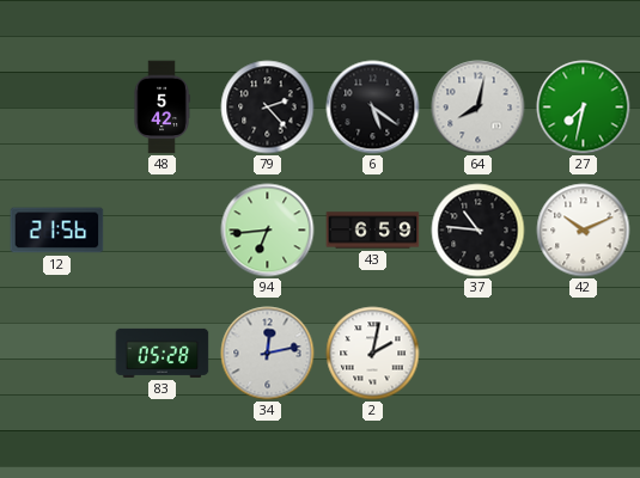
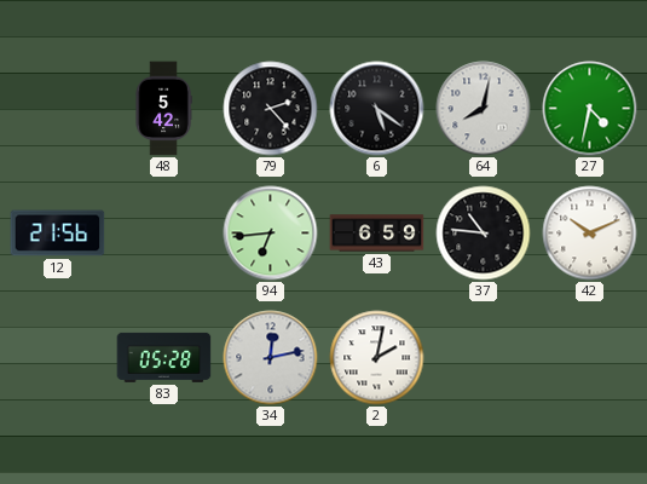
27: 7:32 -> 4:32 (590, 109)
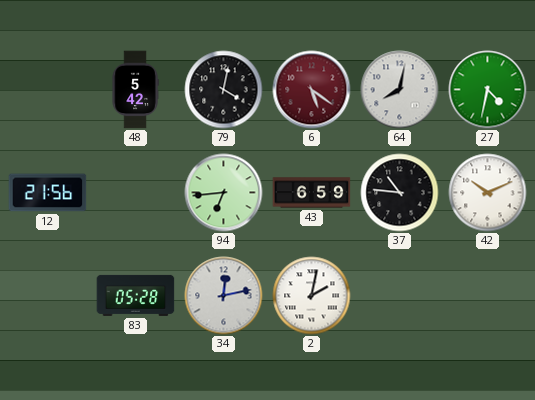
79: 2:23 -> 4:02 (224, 90)
6 dial: black -> burgundy (312, 90)
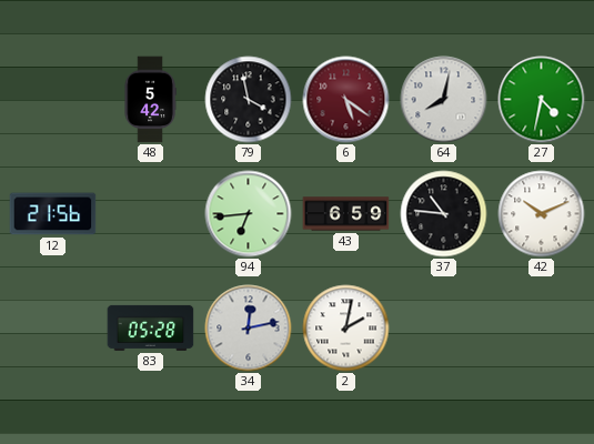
79: 4:02 -> 3:58 (249, 100)
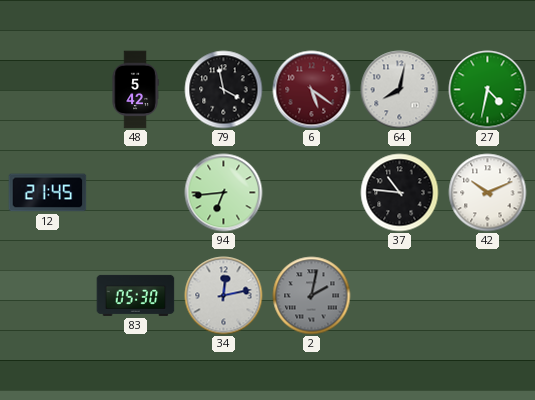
12: 21:56 -> 21:45 (48, 193)
43: 6:59 -> none (346, 214)
83: 05:28 -> 05:30 (136, 295)
2 dial: white -> grey (312, 296)
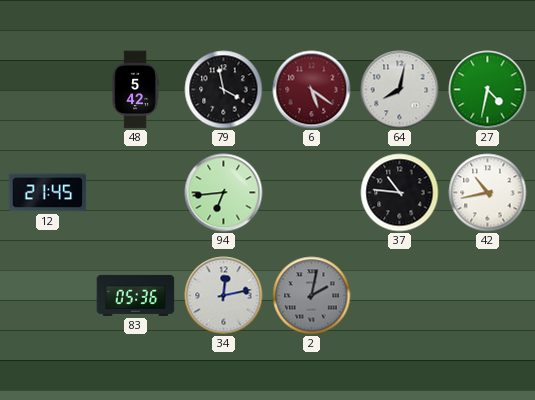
42: 10:11 -> 10:43 (488, 193)
83: 05:30 -> 05:36 (136, 295)
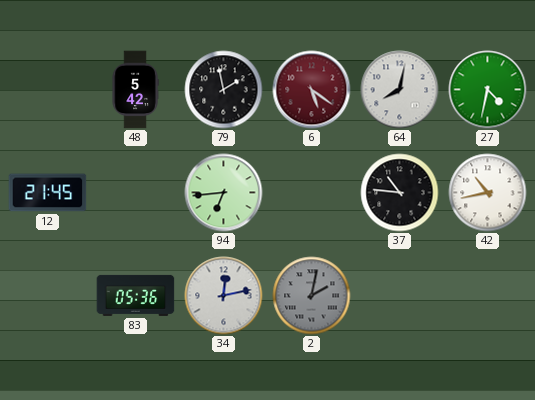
79: 3:58 -> 1:58 (224, 90)
